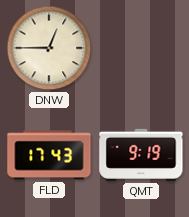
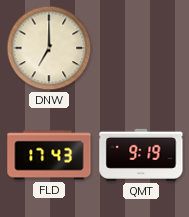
DNW: 12:45 -> 7:00 (49, 48)
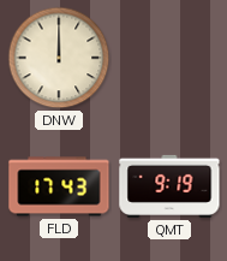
DNW: 7:00 -> 12:00 (59, 58)
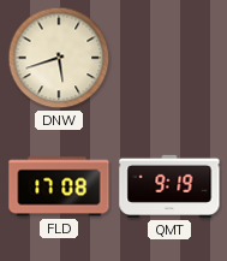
DNW: 12:00 -> 5:42 (59, 58)
FLD: 17:43 -> 17:08 (59, 186)
